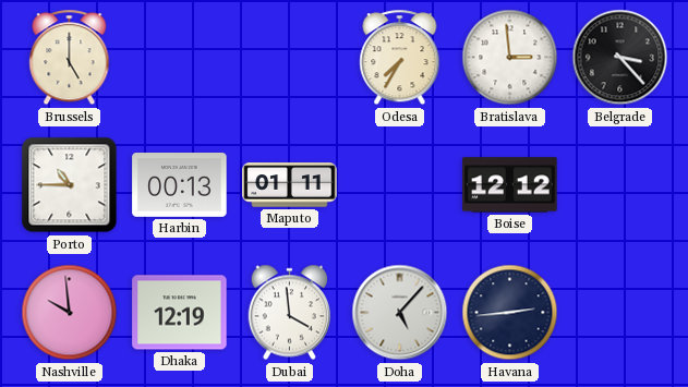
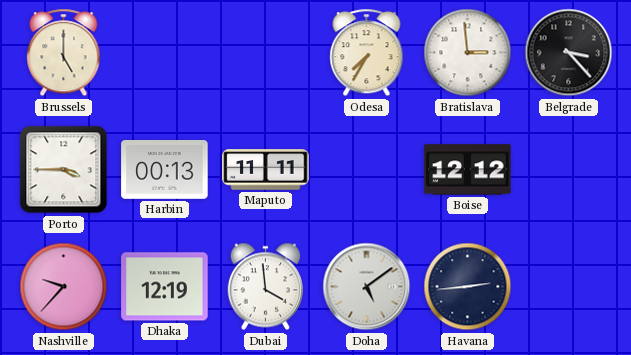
Porto: 10:45 -> 3:45 (64, 170)
Maputo: 01:11 -> 11:11 (266, 170)
Nashville: 9:59 -> 9:37 (64, 287)
Doha: 5:07 -> 5:09 (367, 287)
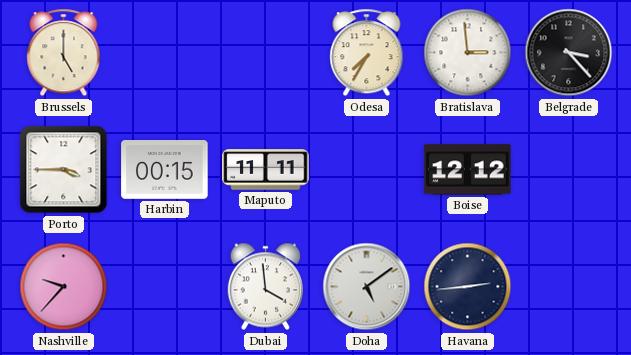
Harbin: 00:13 -> 00:15 (165, 170)
Dhaka: 12:19 -> none (165, 287)
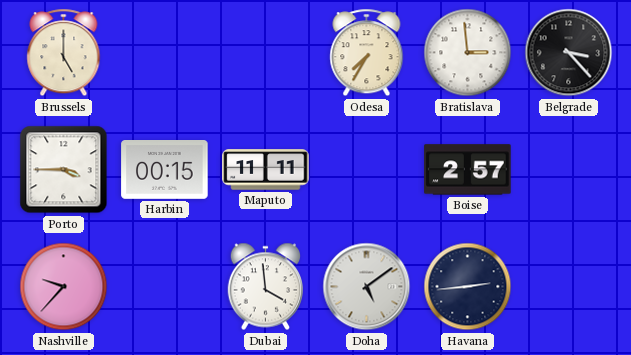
Boise: 12:12 -> 2:57 (468, 170)
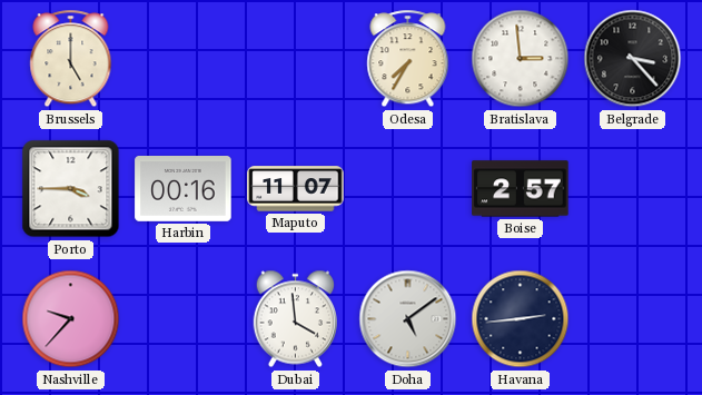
Harbin: 00:15 -> 00:16 (184, 189)
Maputo: 11:11 -> 11:07 (296, 189)
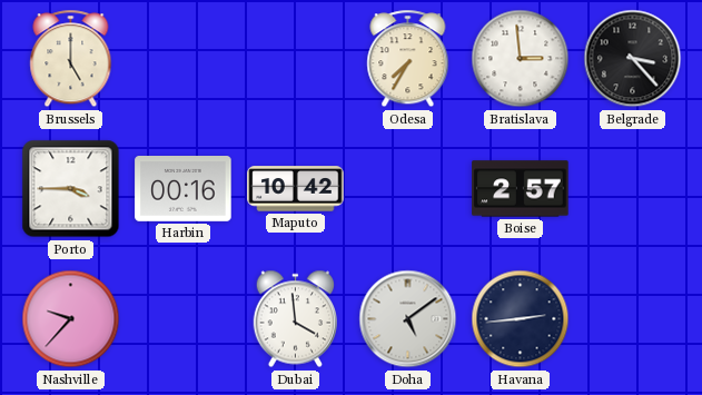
Maputo: 11:07 -> 10:42 (296, 189)
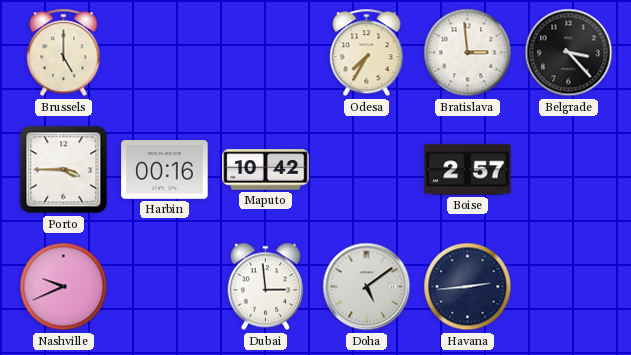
Nashville: 9:37 -> 9:41 (64, 287)
Dubai: 3:59 -> 2:59 (266, 287)
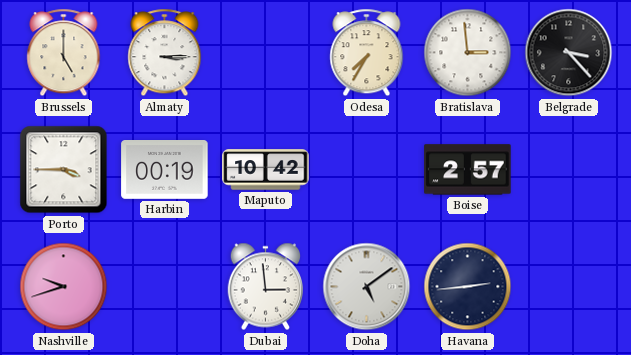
Almaty: none -> 3:15 (165, 53)
Harbin: 00:16 -> 00:19 (165, 170)
Nashville: 9:41 -> 9:42 (64, 287)
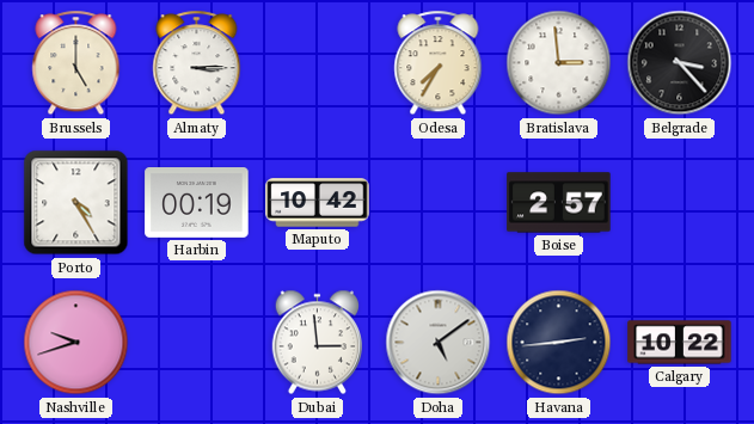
Porto: 3:45 -> 4:25 (76, 203)
Calgary: none -> 10:22 (680, 343)
